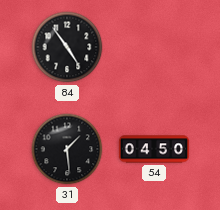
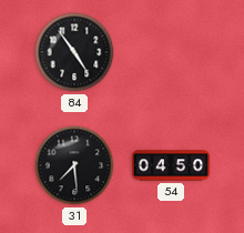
31: 1:29 -> 7:29 (74, 165)
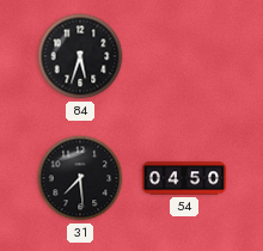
84: 4:54 -> 5:33 (80, 56)
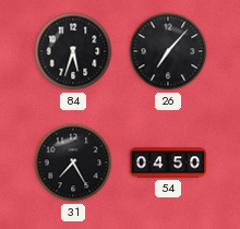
26: none -> 7:07 (168, 51)
31: 7:29 -> 7:25 (73, 162)
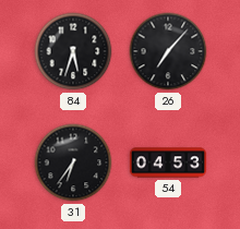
31: 7:25 -> 6:36 (73, 162)
54: 04:50 -> 04:53 (168, 162)
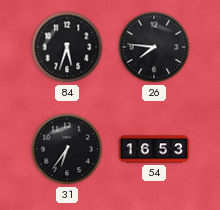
26: 7:07 -> 7:46 (154, 47)
54: 04:53 -> 16:53 (154, 149)
